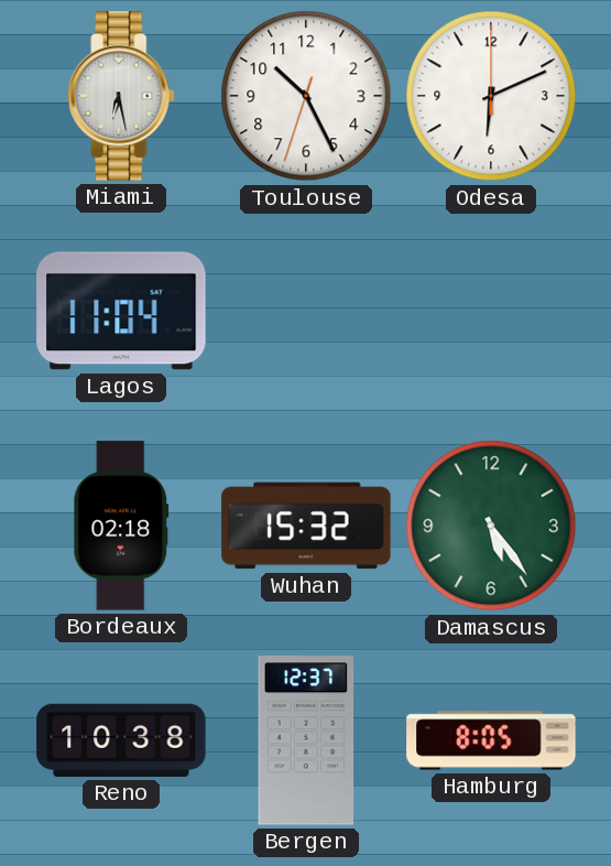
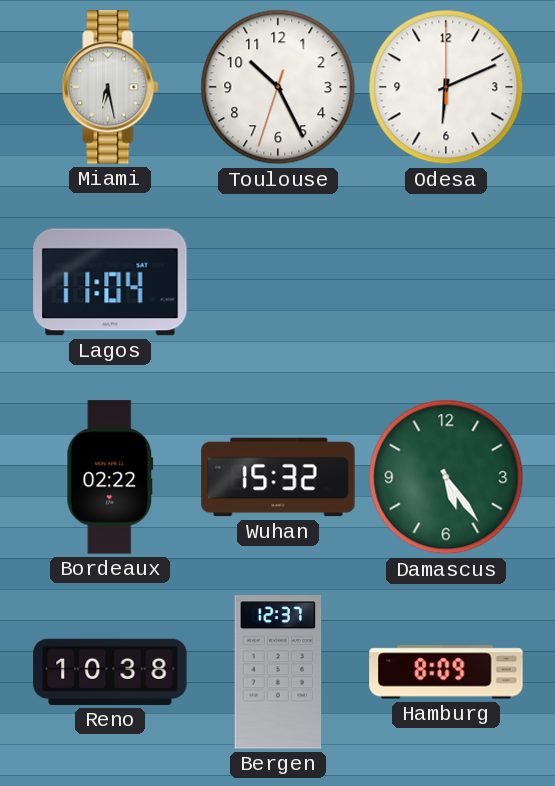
Bordeaux: 02:18 -> 02:22 (110, 477)
Hamburg: 8:05 -> 8:09 (446, 672)
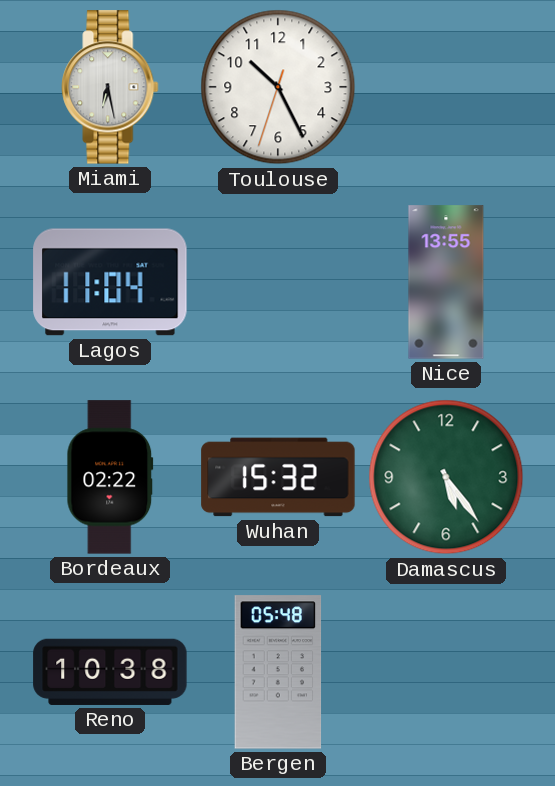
Odesa: 6:11 -> none (446, 87)
Nice: none -> 13:55 (446, 282)
Bergen: 12:37 -> 05:48 (278, 672)
Hamburg: 8:09 -> none (446, 672)
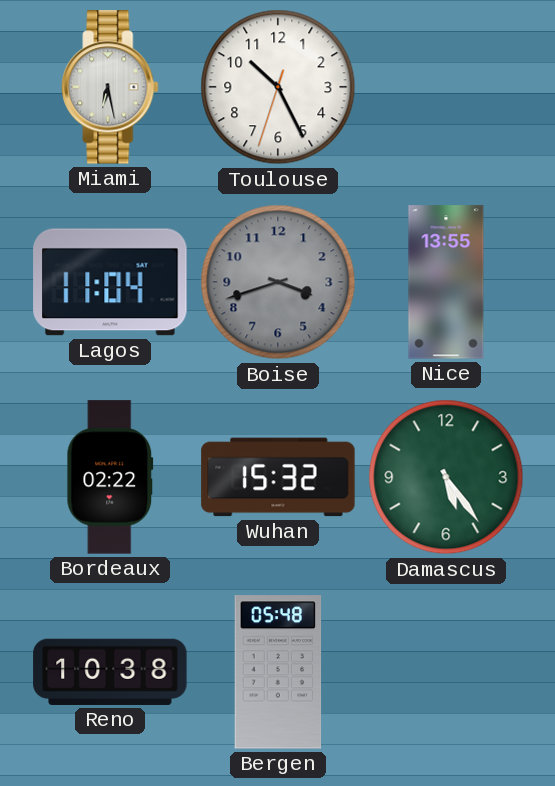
Boise: none -> 3:42 (278, 282)
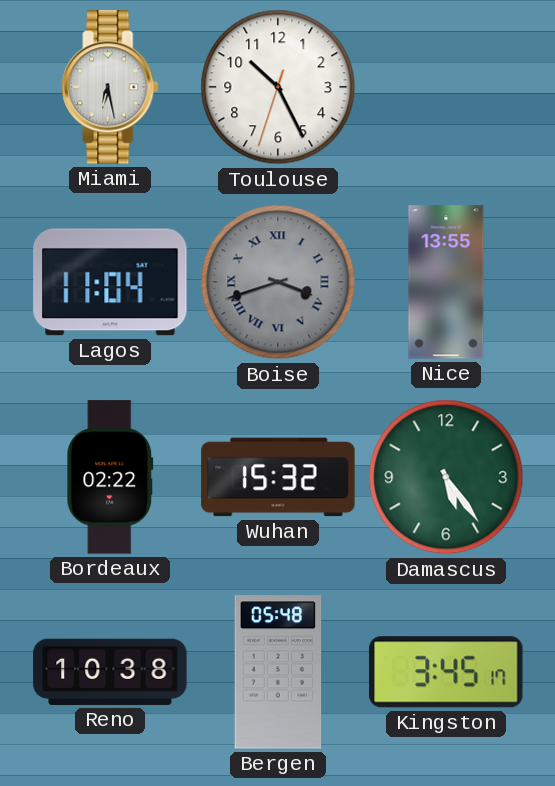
Boise numerals: Arabic -> Roman (278, 282)
Kingston: none -> 3:45 (446, 672)
